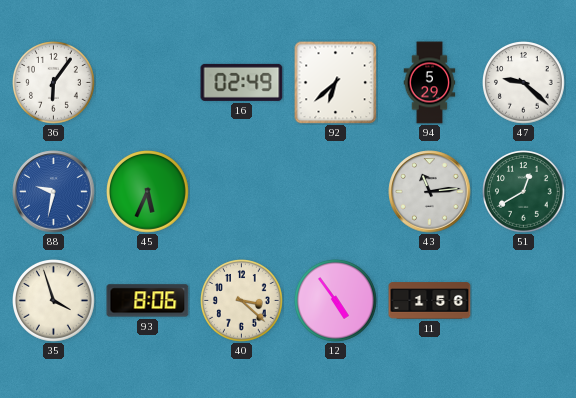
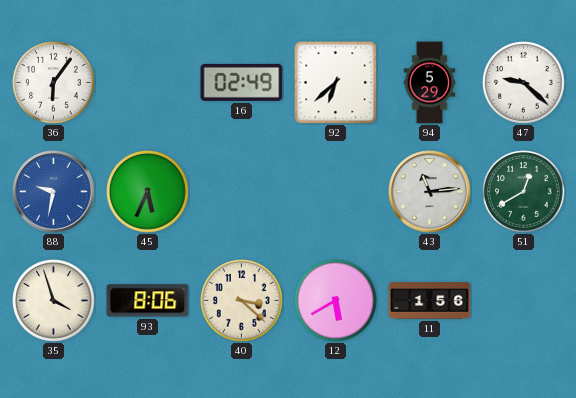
12: 4:54 -> 5:40 (336, 301)
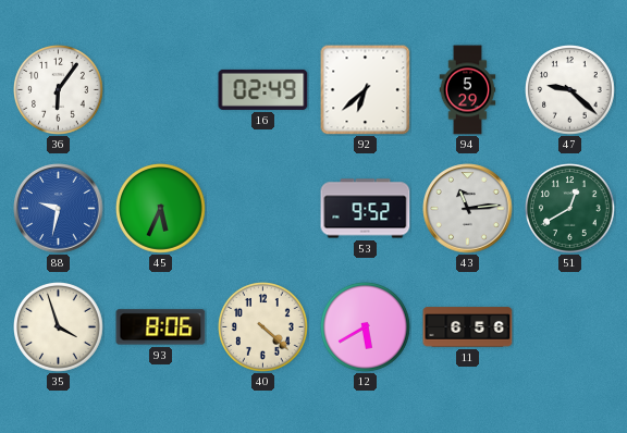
53: none -> 9:52 (366, 209)
40: 3:22 -> 4:22 (263, 327)
11: 1:56 -> 6:56 (468, 327)
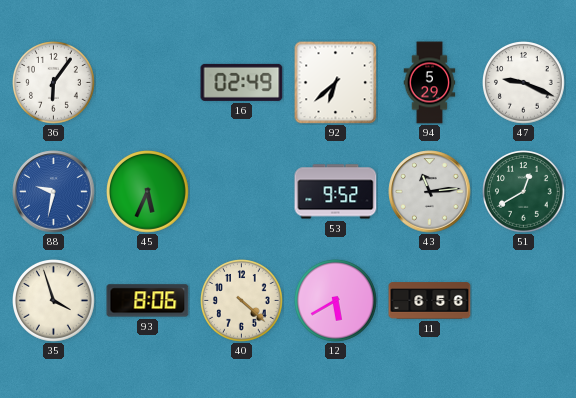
47: 9:22 -> 9:19 (524, 83)
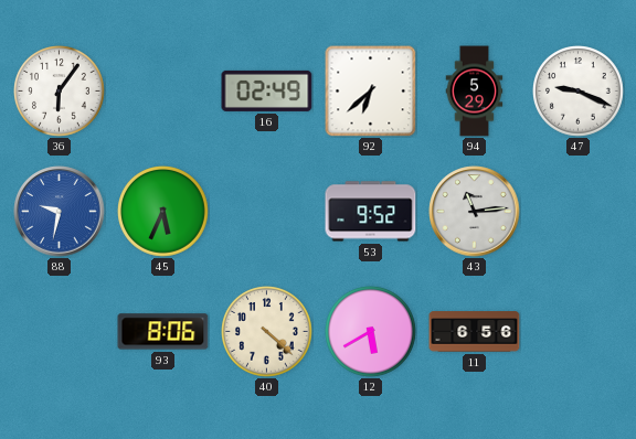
51: 12:40 -> none (524, 192)
35: 3:57 -> none (54, 301)
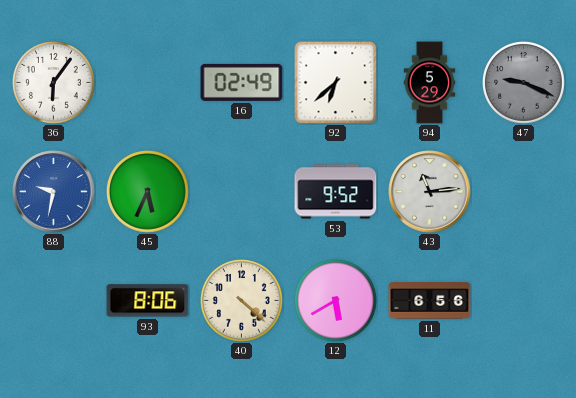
47 dial: white -> grey (524, 83)
